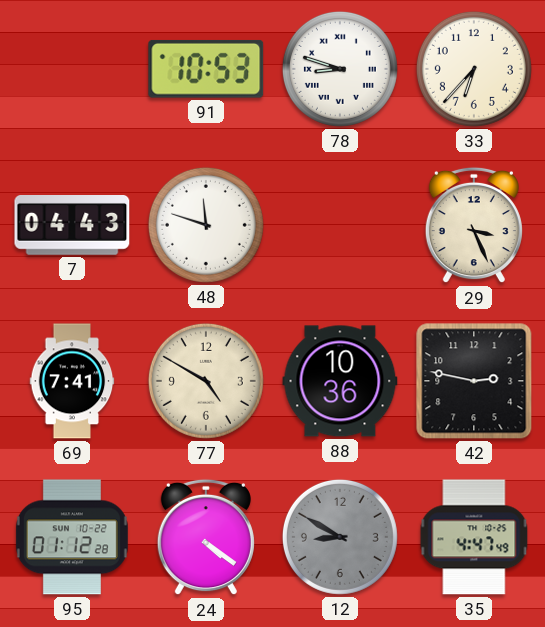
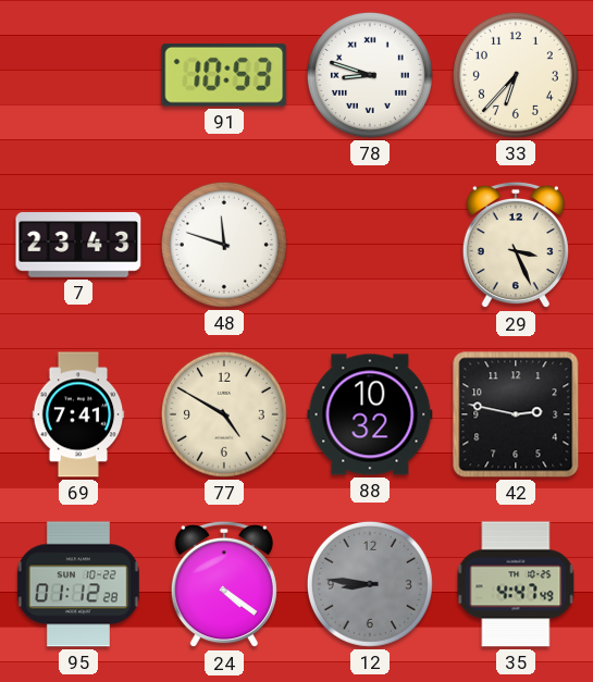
7: 04:43 -> 23:43 (78, 246)
88: 10:36 -> 10:32 (370, 414)
12: 8:50 -> 8:46 (370, 584)
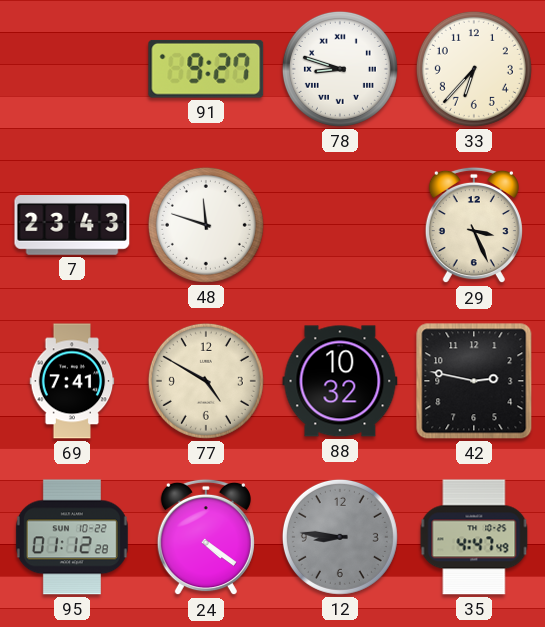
91: 10:53 -> 9:27 (206, 69)
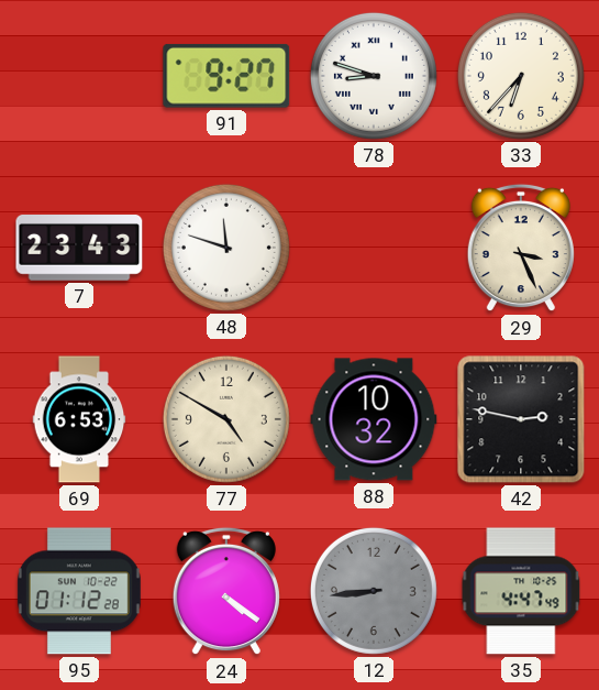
69: 7:41 -> 6:53 (79, 419)
12: 8:46 -> 8:44 (374, 591)
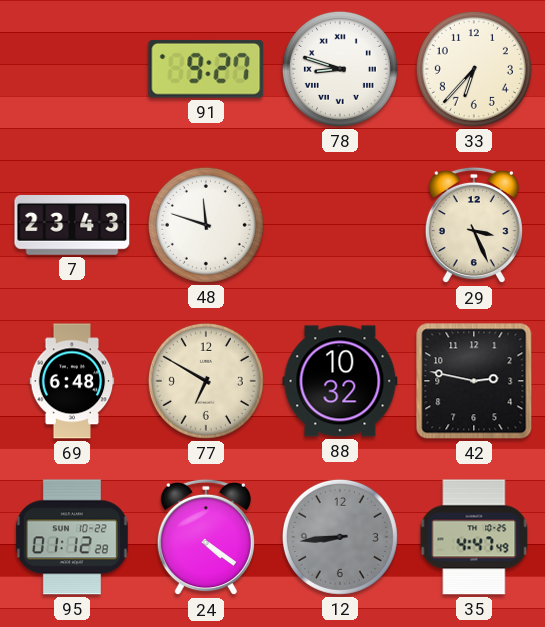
69: 6:53 -> 6:48 (72, 381)
77: 4:50 -> 6:50 (206, 381)
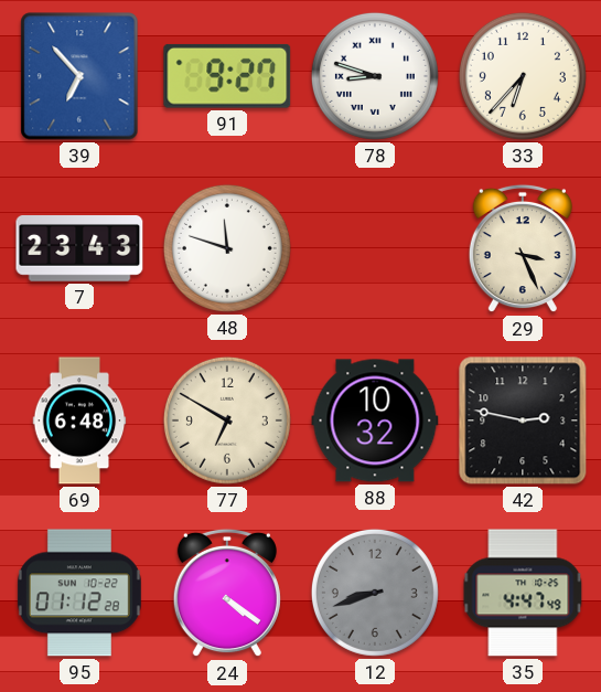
39: none -> 6:53 (79, 76)
12: 8:44 -> 8:42 (375, 593)
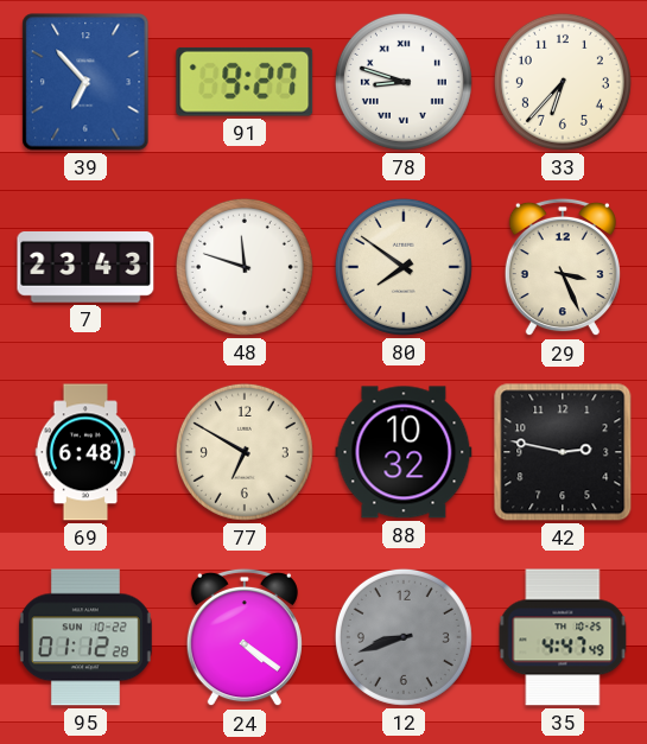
80: none -> 7:51 (404, 267)
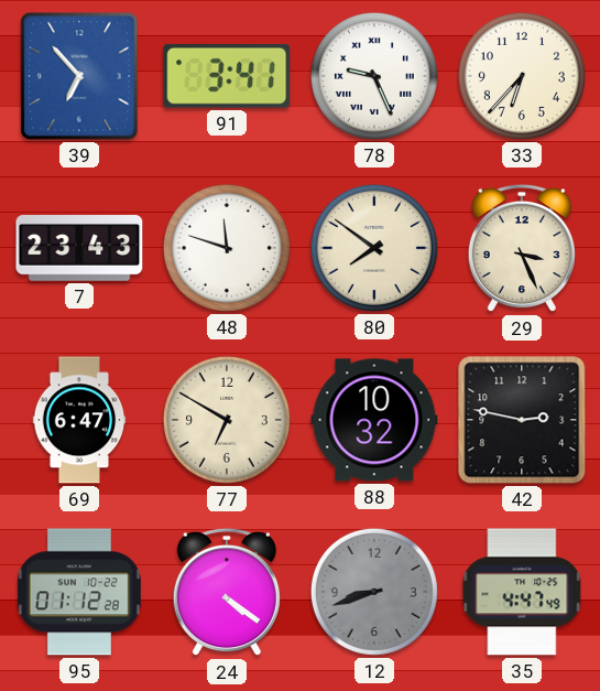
91: 9:27 -> 3:41 (227, 76)
78: 8:48 -> 9:26 (374, 76)
69: 6:48 -> 6:47 (79, 420)
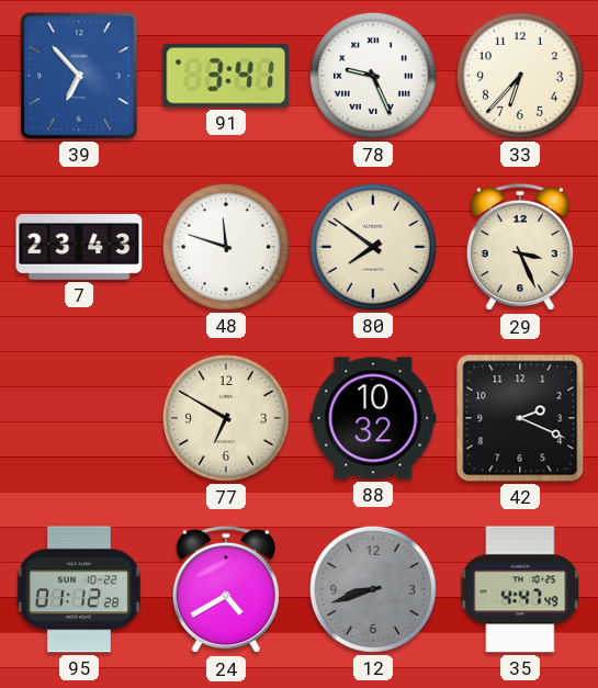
69: 6:47 -> none (79, 420)
42: 2:47 -> 2:19 (520, 418)
24: 4:21 -> 4:40 (226, 589)
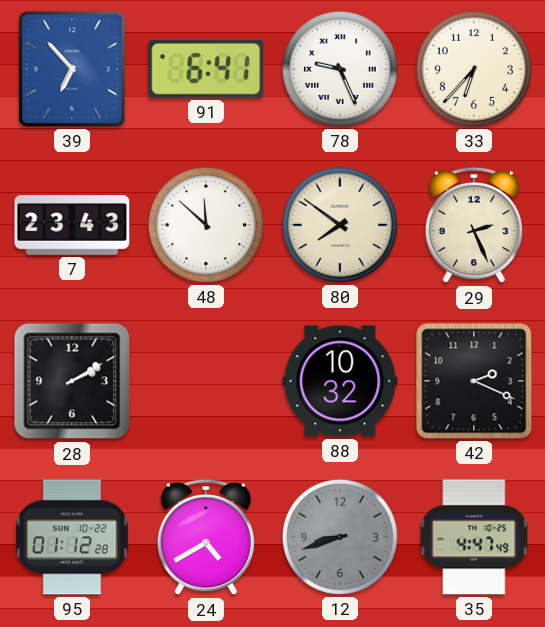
91: 3:41 -> 6:41 (206, 69)
48: 11:48 -> 11:52 (206, 225)
29: 3:26 -> 2:26 (474, 225)
28: none -> 2:10 (72, 381)
77: 6:50 -> none (226, 418)
